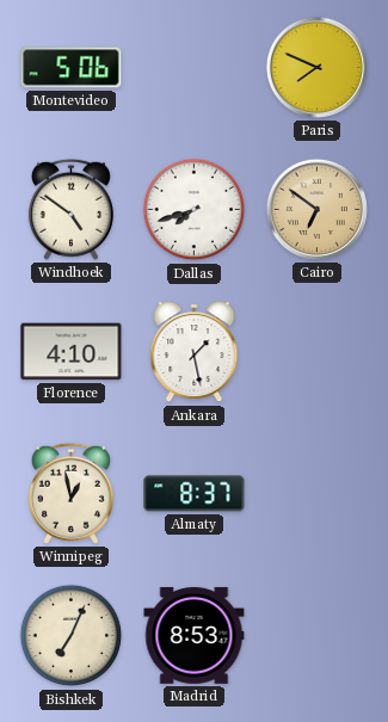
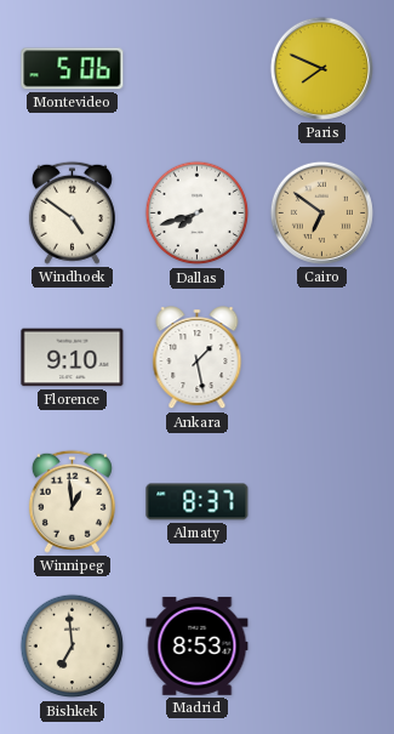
Florence: 4:10 -> 9:10 (73, 358)
Winnipeg: 12:58 -> 12:59 (72, 501)
Bishkek: 7:04 -> 6:59 (73, 647)
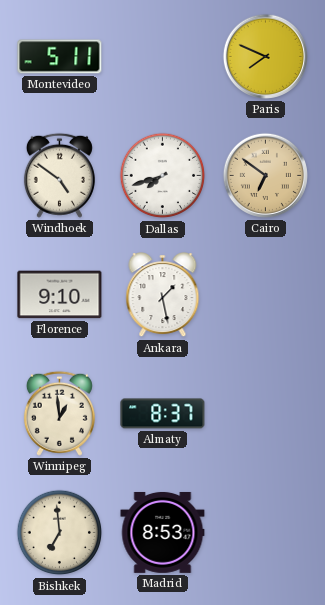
Montevideo: 5:06 -> 5:11 (60, 57)
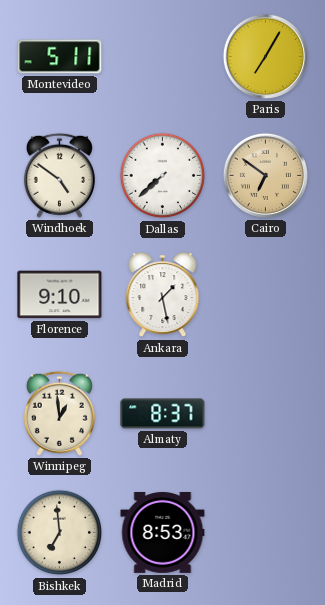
Paris: 7:49 -> 7:05 (265, 56)
Dallas: 7:42 -> 7:38 (163, 176)
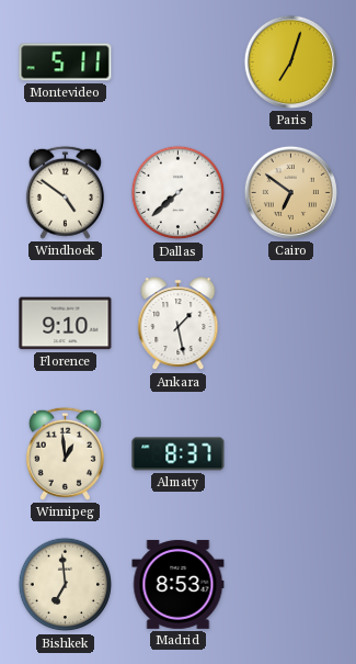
Paris: 7:05 -> 7:03 (290, 61)
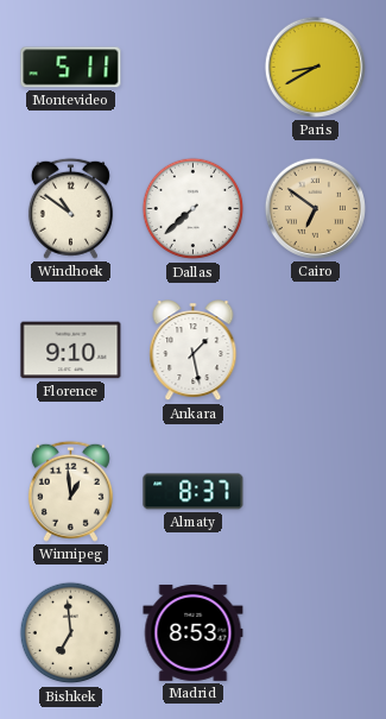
Paris: 7:03 -> 8:40 (315, 67)
Windhoek: 4:51 -> 10:51 (70, 208)
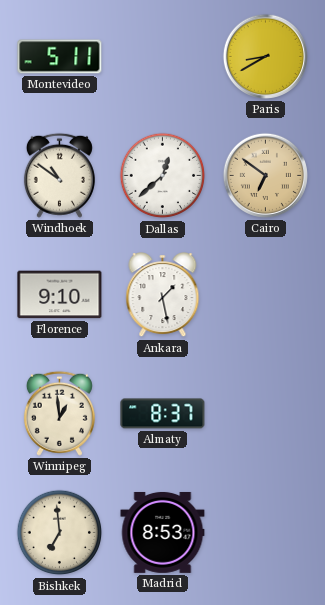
Dallas: 7:38 -> 12:38 (163, 176)
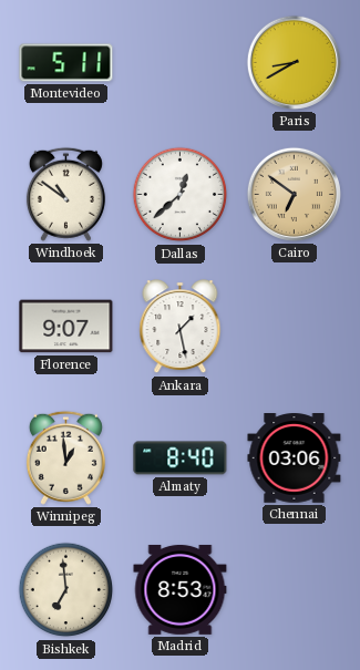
Florence: 9:10 -> 9:07 (66, 327)
Almaty: 8:37 -> 8:40 (181, 458)
Chennai: none -> 03:06 (295, 458)
